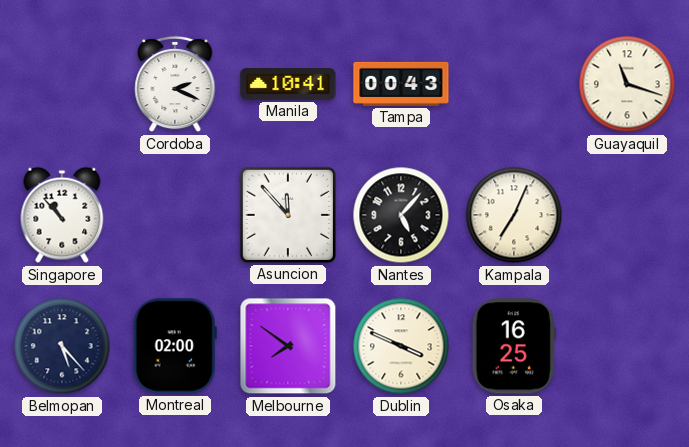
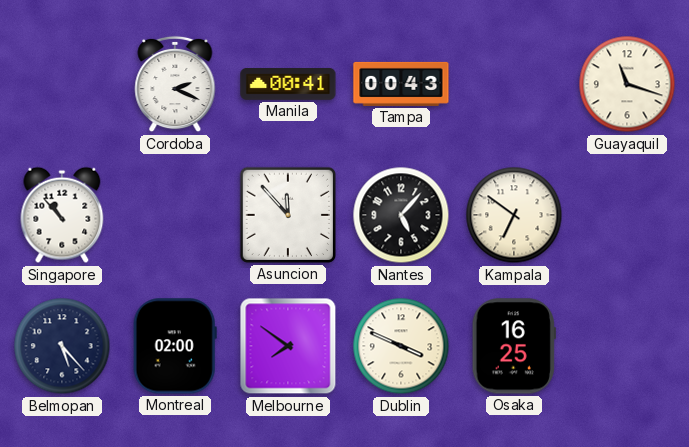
Manila: 10:41 -> 00:41 (288, 85)
Kampala: 7:04 -> 6:51 (514, 215)
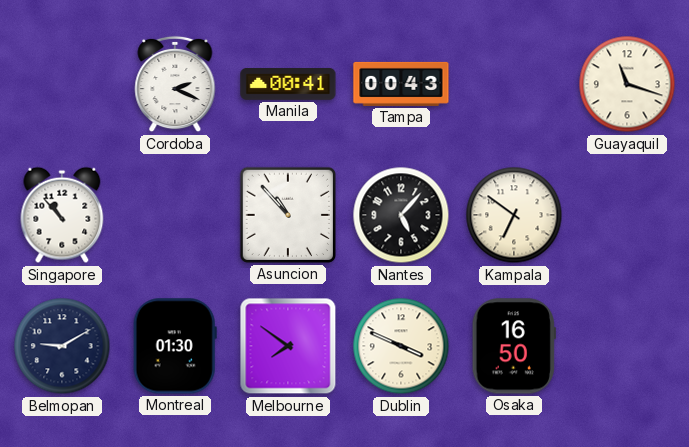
Asuncion: 11:53 -> 10:53 (288, 215)
Belmopan: 5:23 -> 9:10 (62, 346)
Montreal: 02:00 -> 01:30 (175, 346)
Osaka: 16:25 -> 16:50 (514, 346)
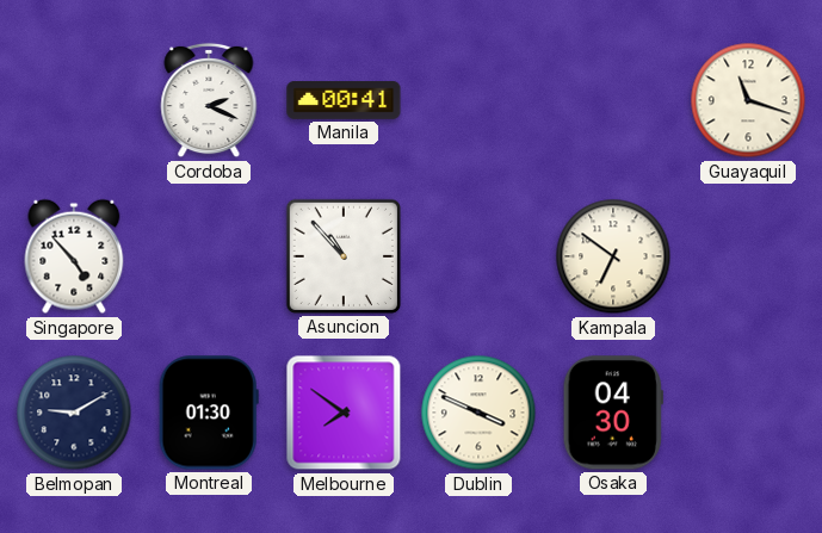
Tampa: 00:43 -> none (401, 84)
Singapore: 10:53 -> 4:53 (74, 256)
Nantes: 5:07 -> none (401, 215)
Osaka: 16:50 -> 04:30 (613, 413)
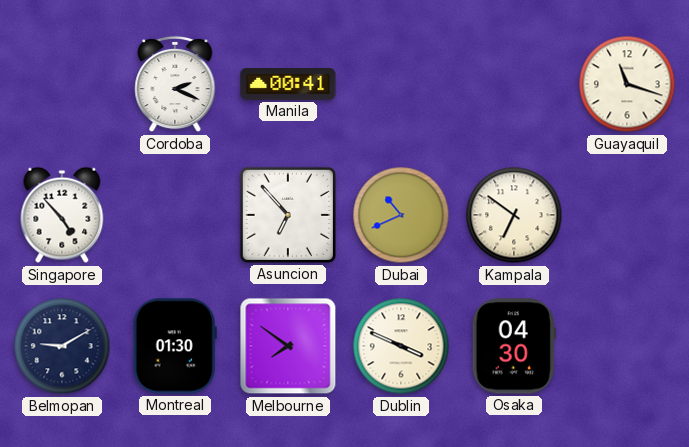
Asuncion: 10:53 -> 6:53 (288, 215)
Dubai: none -> 10:41 (401, 215)
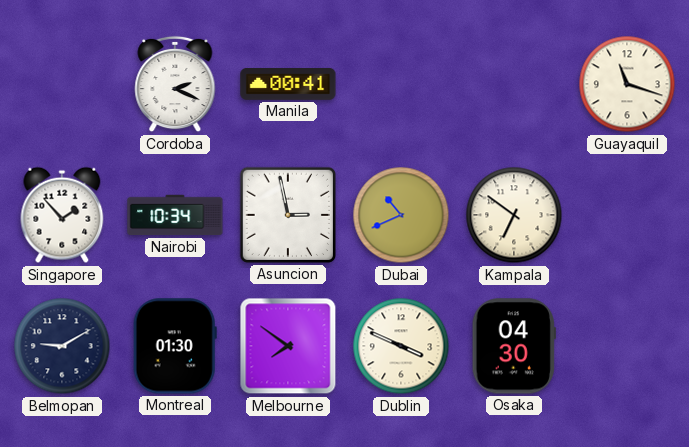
Singapore: 4:53 -> 1:53 (62, 215)
Nairobi: none -> 10:34 (175, 215)
Asuncion: 6:53 -> 2:58 (288, 215)
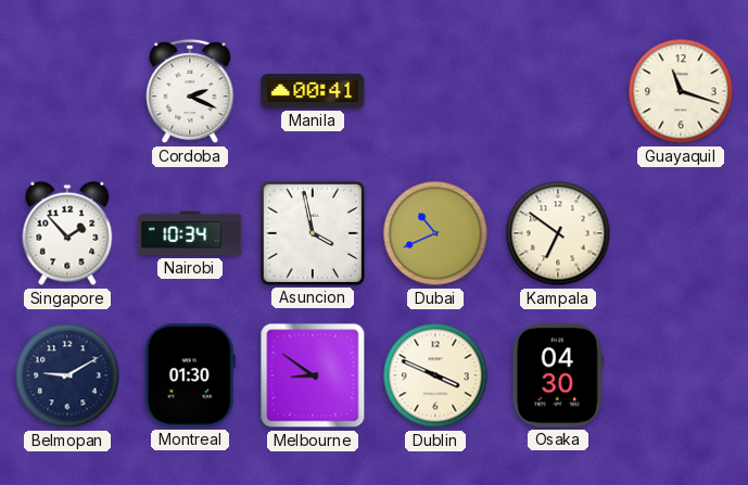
Asuncion: 2:58 -> 3:58 (313, 233)
Melbourne: 7:51 -> 8:51 (313, 375)
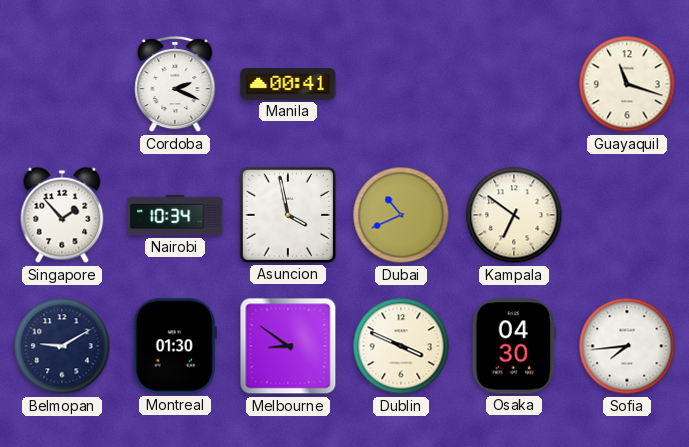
Sofia: none -> 7:44 (627, 346)
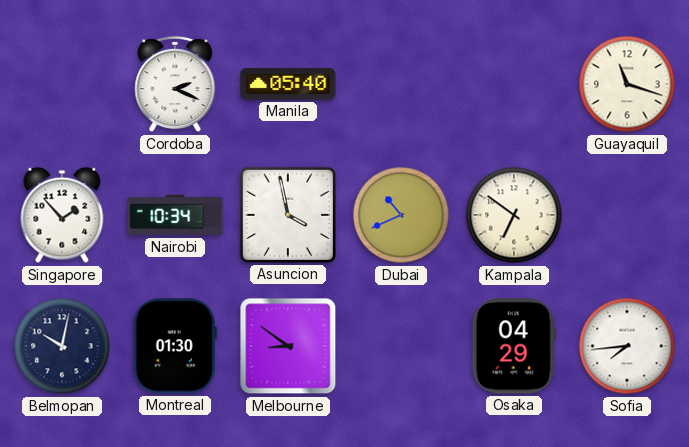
Manila: 00:41 -> 05:40 (288, 85)
Belmopan: 9:10 -> 10:02 (62, 346)
Dublin: 3:49 -> none (401, 346)
Osaka: 04:30 -> 04:29 (514, 346)
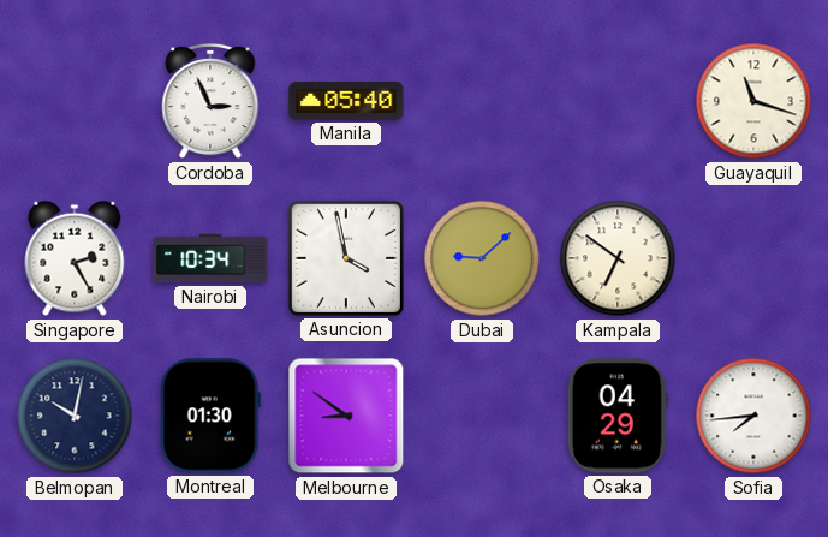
Cordoba: 2:19 -> 2:56 (210, 101)
Singapore: 1:53 -> 2:25 (75, 258)
Dubai: 10:41 -> 9:08 (482, 258)
